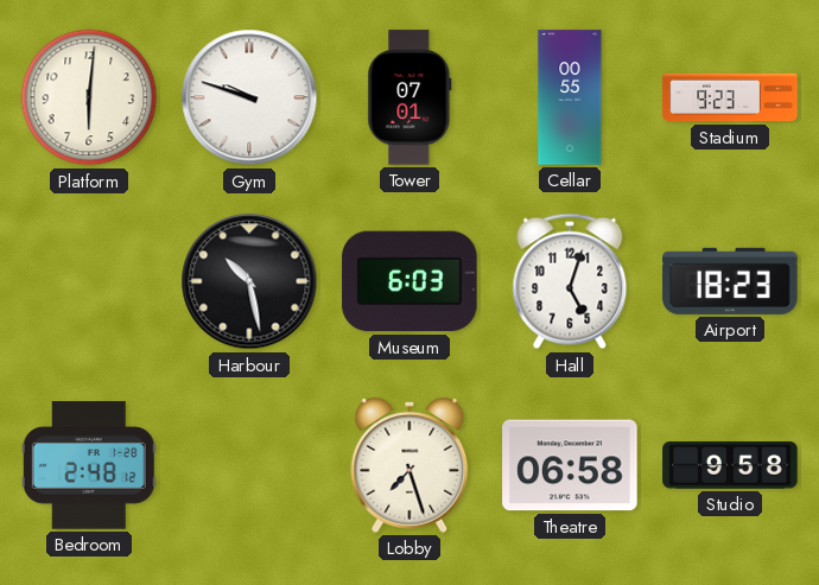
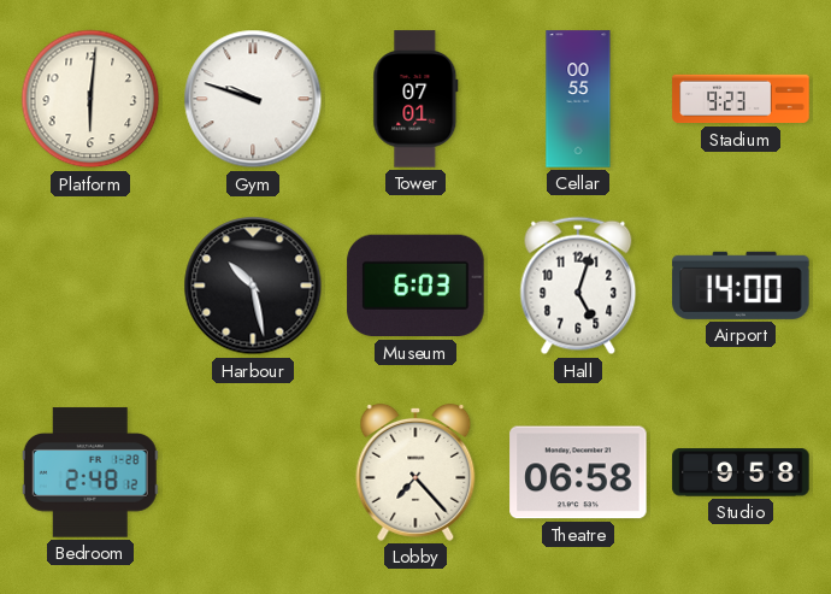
Airport: 18:23 -> 14:00 (741, 286)
Lobby: 7:27 -> 7:23 (415, 472)
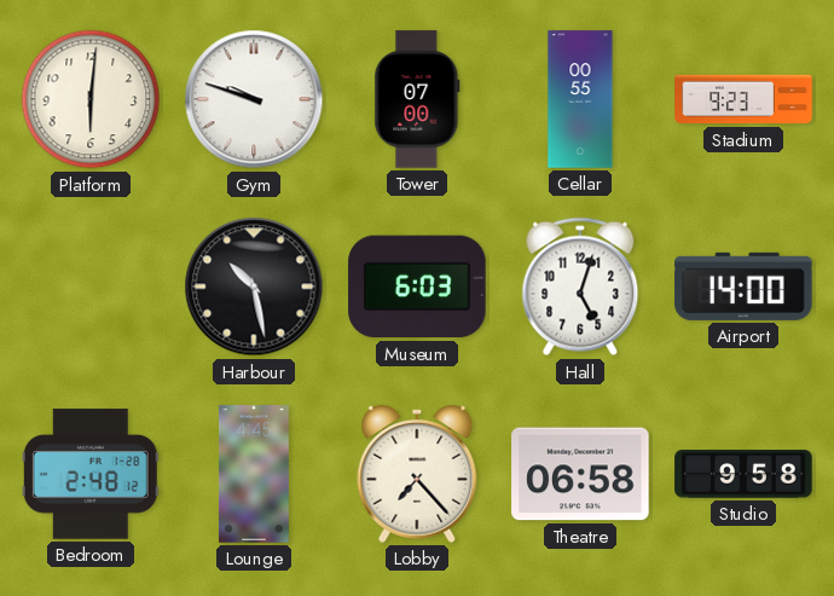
Tower: 07:01 -> 07:00 (417, 99)
Lounge: none -> 4:45 (254, 474)
